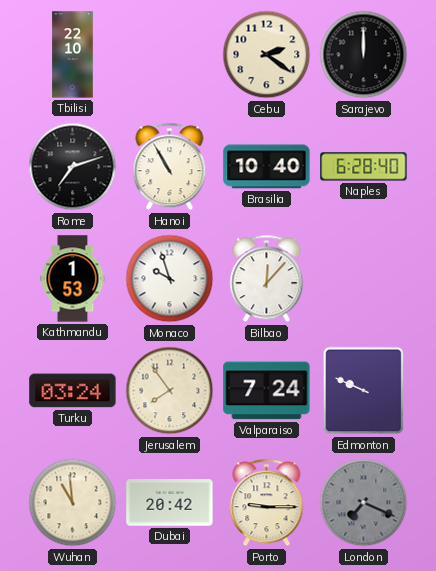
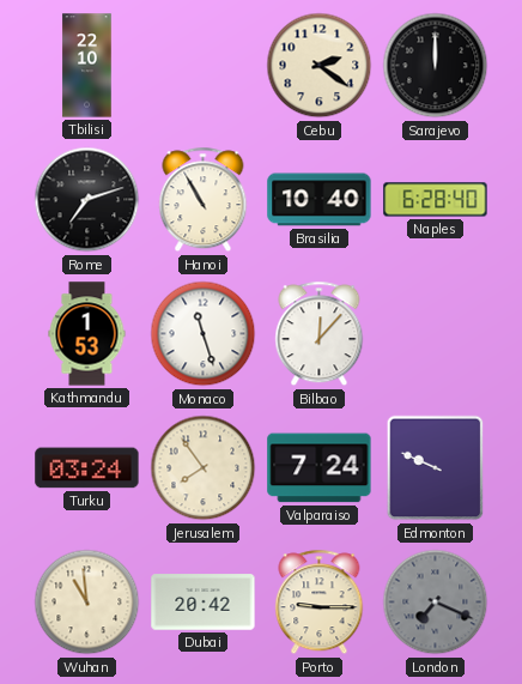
Monaco: 9:57 -> 11:27 (204, 334)
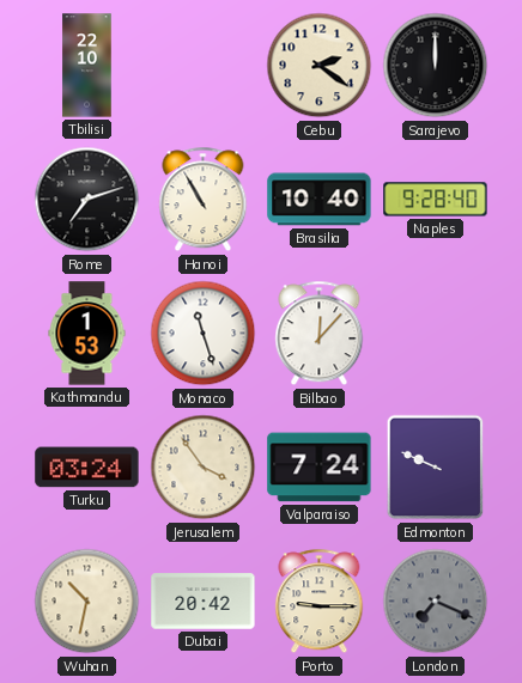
Naples: 6:28 -> 9:28 (436, 200)
Jerusalem: 7:54 -> 3:54 (204, 468)
Wuhan: 10:59 -> 10:32 (87, 602)
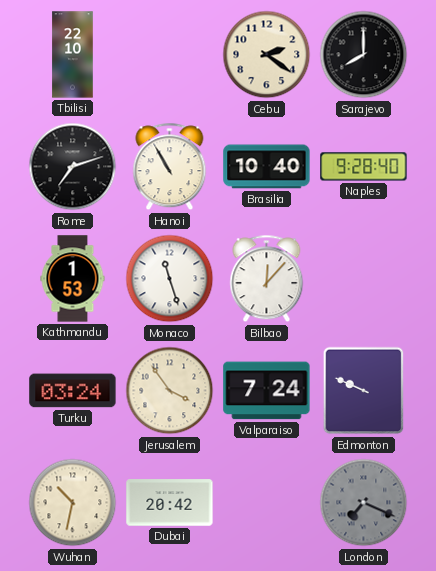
Sarajevo: 12:00 -> 8:00 (364, 55)
Porto: 9:15 -> none (320, 602)
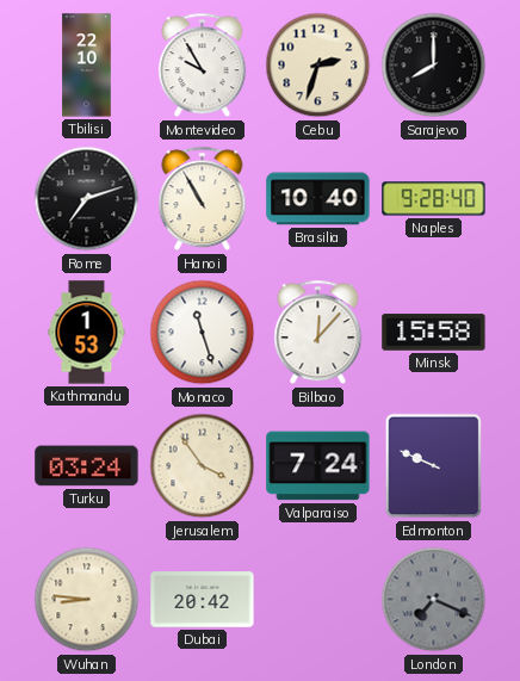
Montevideo: none -> 9:55 (203, 66)
Cebu: 2:21 -> 2:33 (318, 66)
Minsk: none -> 15:58 (434, 333)
Wuhan: 10:32 -> 8:46 (87, 600)
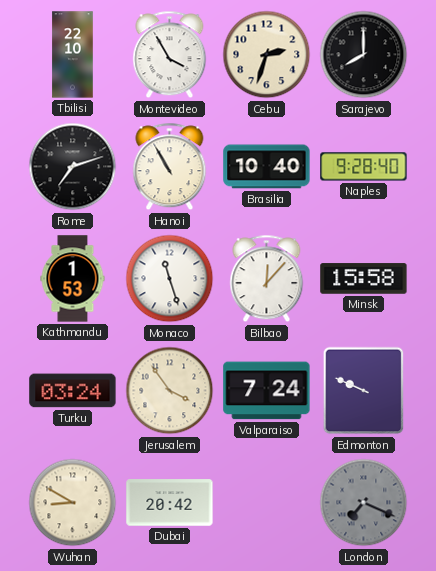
Montevideo: 9:55 -> 3:55 (170, 55)
Wuhan: 8:46 -> 8:50 (73, 503)
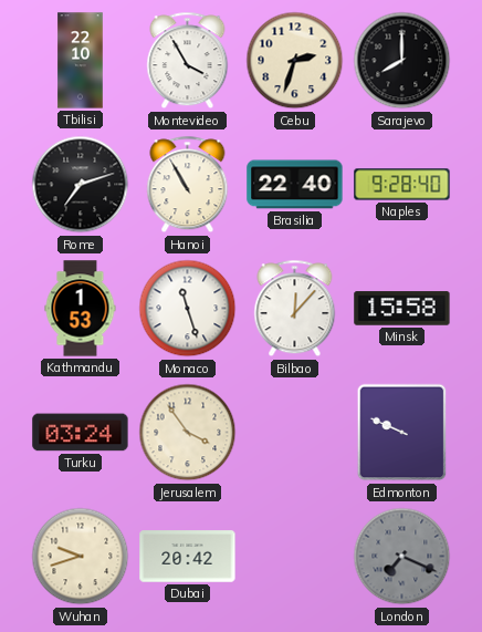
Brasilia: 10:40 -> 22:40 (295, 185)
Valparaiso: 7:24 -> none (267, 391)
Wuhan: 8:50 -> 9:42 (81, 557)
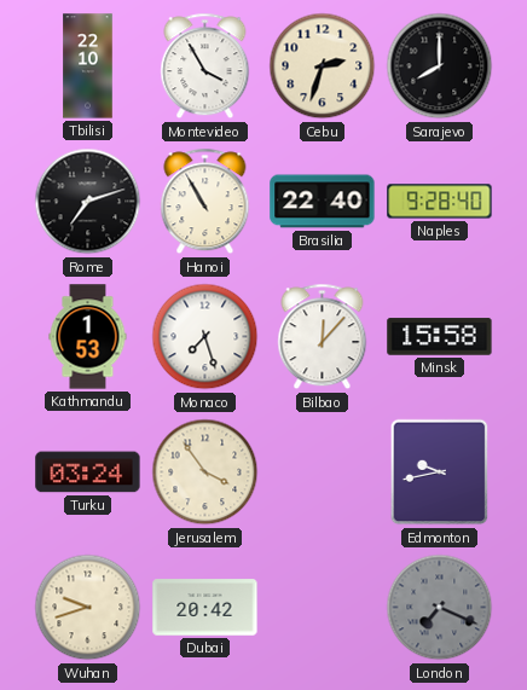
Monaco: 11:27 -> 7:27 (205, 337)
Edmonton: 9:49 -> 9:43 (440, 472)
